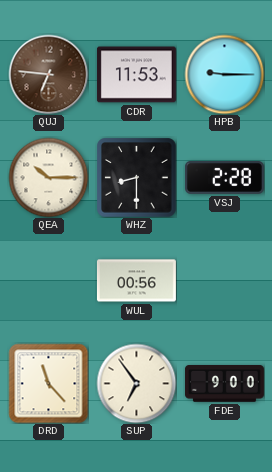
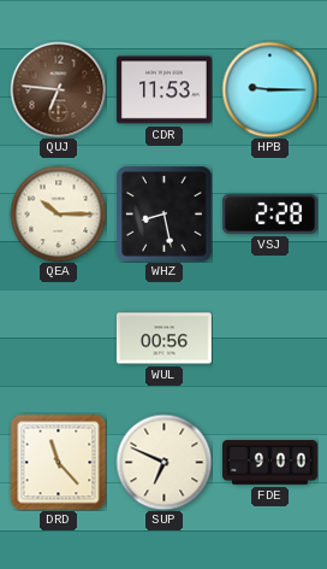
WHZ: 8:30 -> 8:28 (163, 213)
SUP: 6:54 -> 6:49 (163, 462)
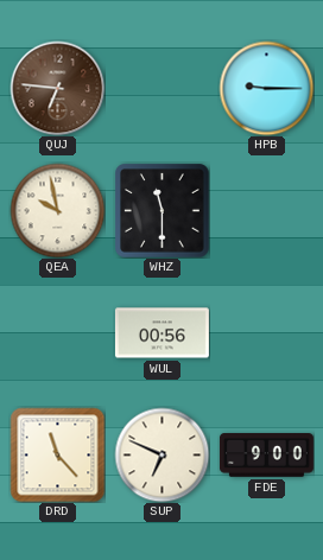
CDR: 11:53 -> none (163, 90)
QEA: 10:15 -> 9:58 (57, 210)
WHZ: 8:28 -> 11:30 (161, 210)
VSJ: 2:28 -> none (269, 213)
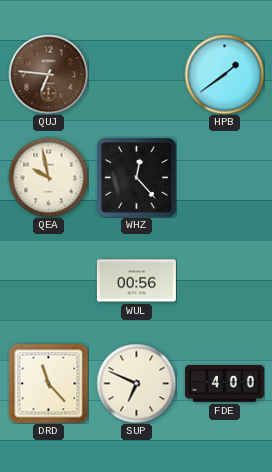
HPB: 9:15 -> 1:39 (224, 74)
WHZ: 11:30 -> 12:23 (136, 177)
FDE: 9:00 -> 4:00 (224, 384)
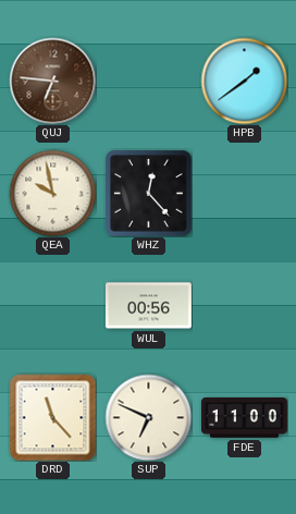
FDE: 4:00 -> 11:00 (244, 418)
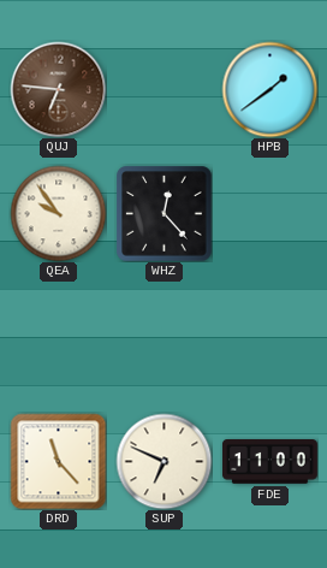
QEA: 9:58 -> 9:54 (58, 213)
WUL: 00:56 -> none (148, 306)
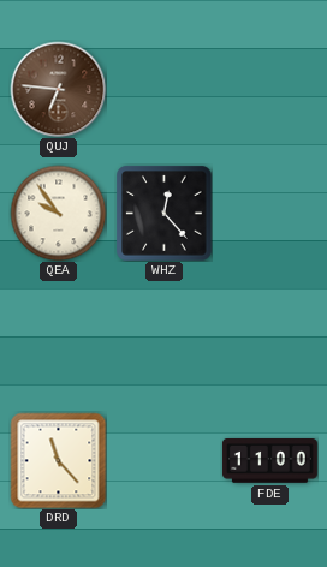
HPB: 1:39 -> none (269, 89)
SUP: 6:49 -> none (163, 461)
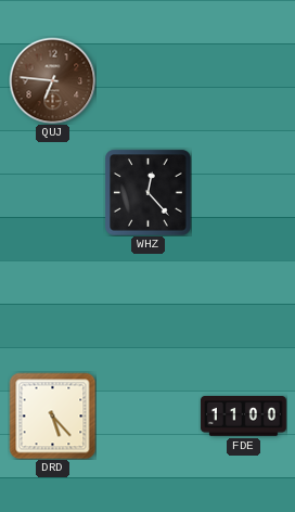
QEA: 9:54 -> none (58, 213)
DRD: 11:23 -> 5:23 (52, 415)
